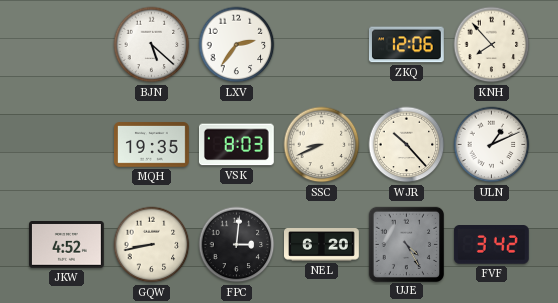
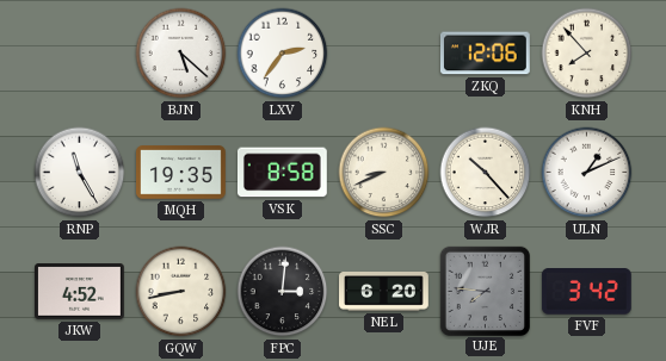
RNP: none -> 11:25 (80, 173)
VSK: 8:03 -> 8:58 (282, 173)
UJE: 4:25 -> 7:46 (485, 291)
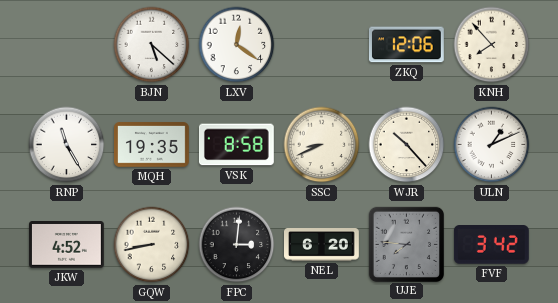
LXV: 2:36 -> 12:21 (237, 45)
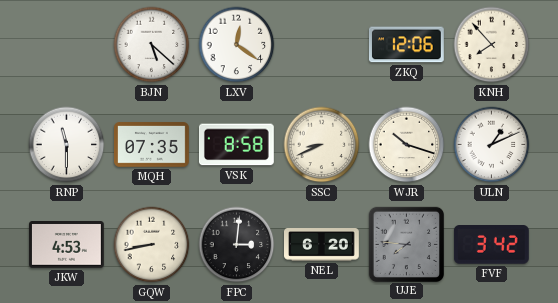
RNP: 11:25 -> 11:30 (67, 145)
MQH: 19:35 -> 07:35 (152, 145)
WJR: 10:23 -> 10:18 (407, 145)
JKW: 4:52 -> 4:53 (67, 245)
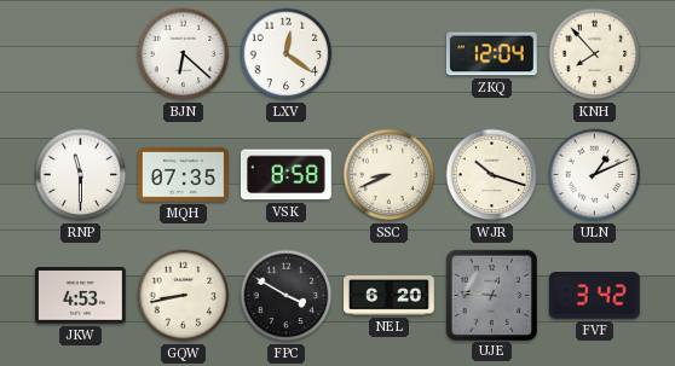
BJN: 5:22 -> 6:22 (184, 54)
ZKQ: 12:06 -> 12:04 (491, 54)
FPC: 3:01 -> 3:50 (287, 296)
UJE: 7:46 -> 12:46 (491, 295)
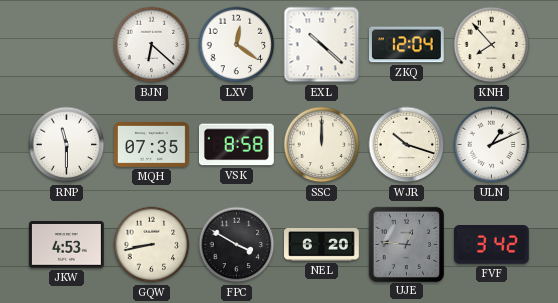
EXL: none -> 10:22 (322, 45)
SSC: 8:41 -> 12:00 (322, 145)
